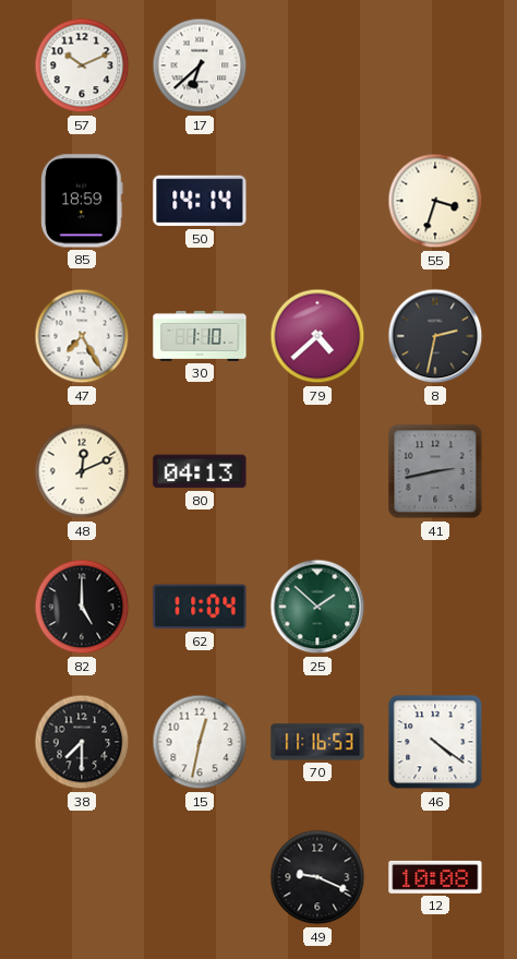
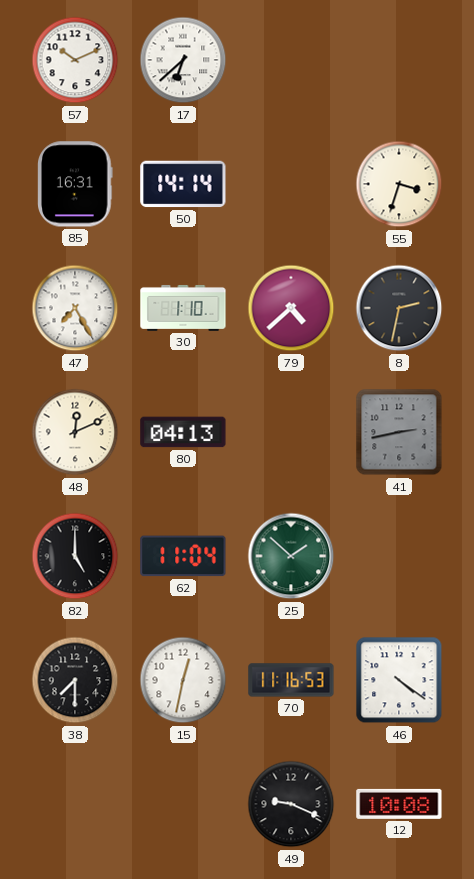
85: 18:59 -> 16:31 (75, 184)
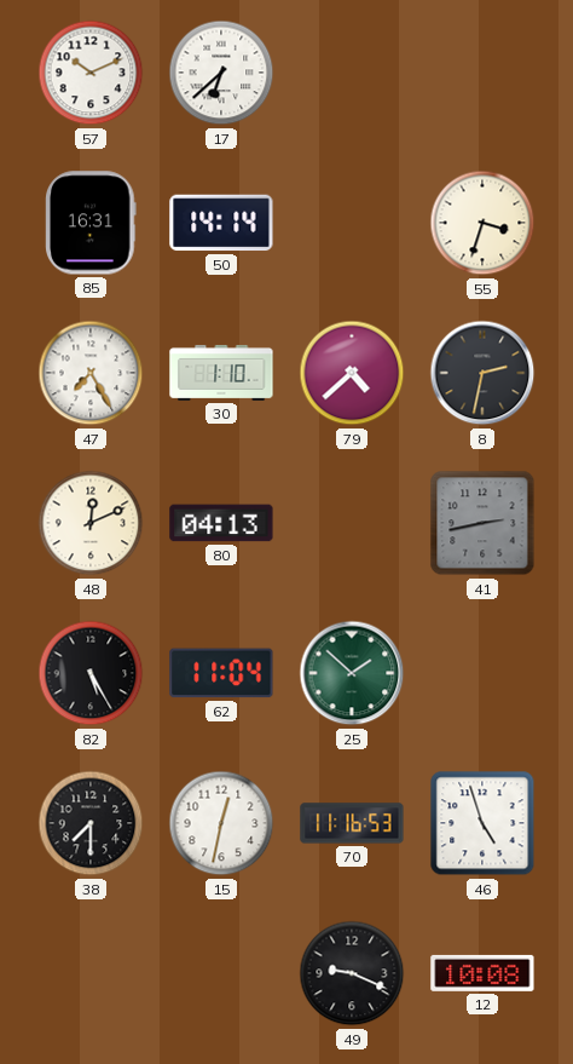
82: 5:00 -> 5:25 (91, 673)
46: 4:21 -> 4:57 (482, 823)
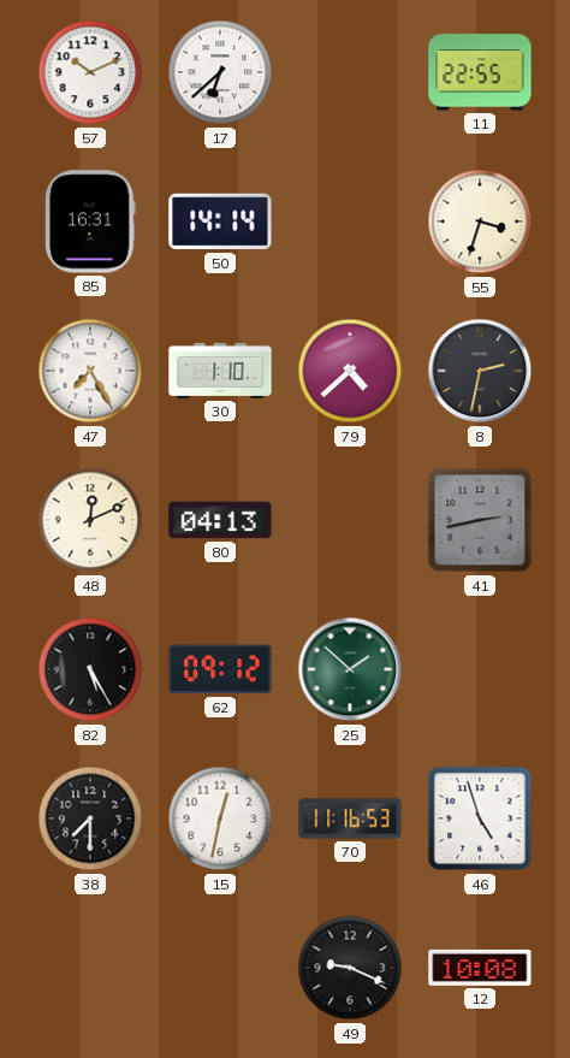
11: none -> 22:55 (480, 72)
62: 11:04 -> 09:12 (220, 669)
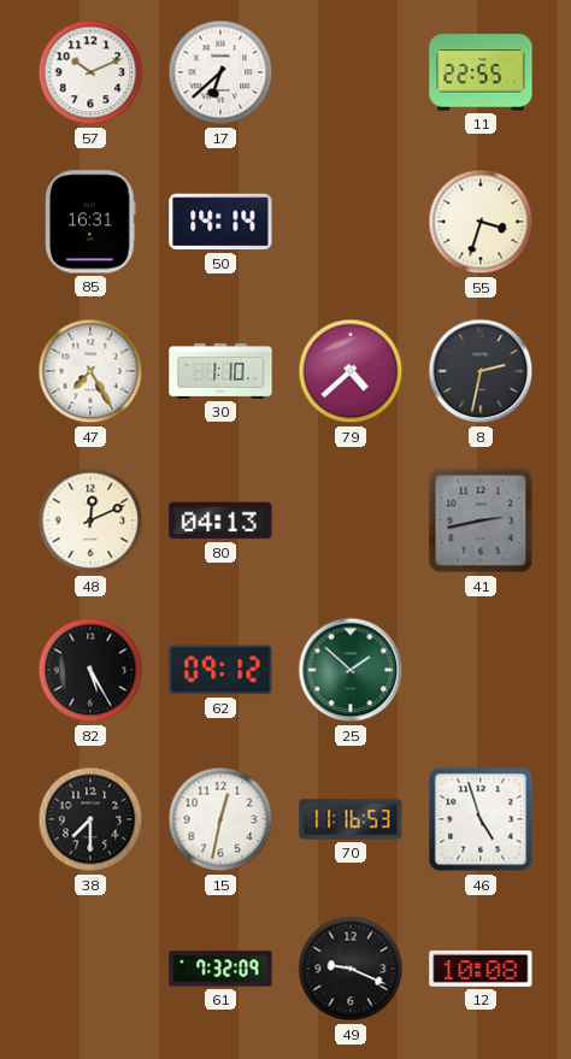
61: none -> 7:32 (220, 969)
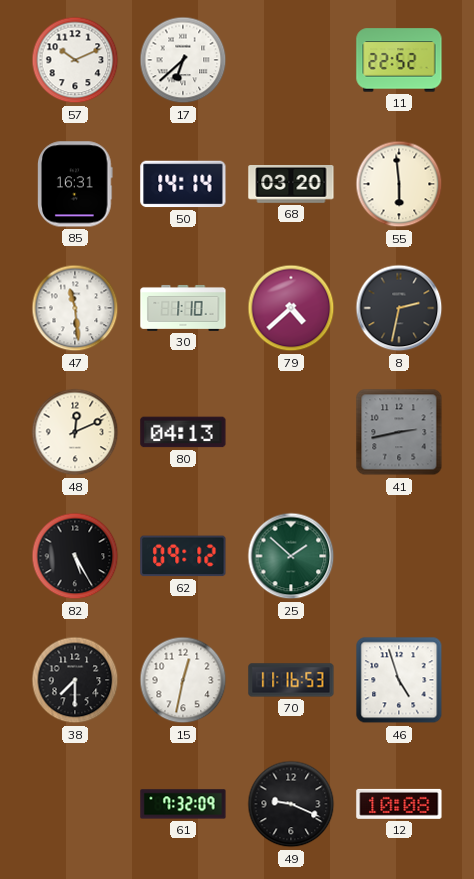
11: 22:55 -> 22:52 (399, 60)
68: none -> 03:20 (291, 185)
55: 3:33 -> 5:59 (399, 184)
47: 7:25 -> 11:29 (75, 308)
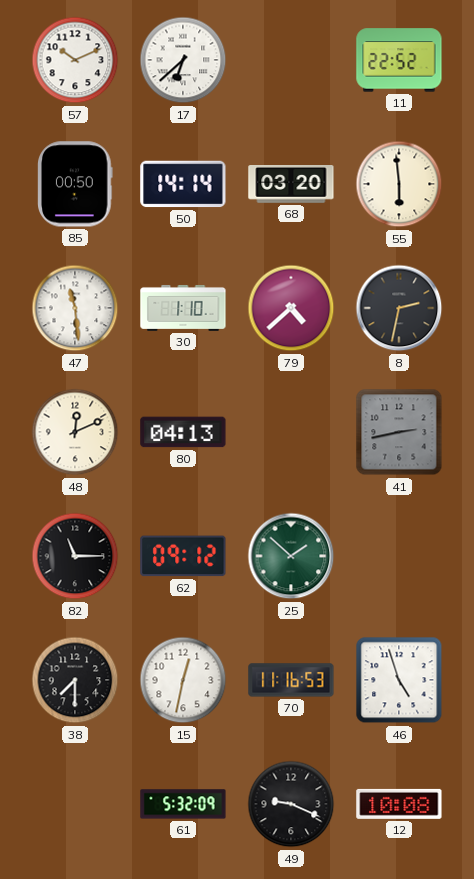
85: 16:31 -> 00:50 (75, 184)
82: 5:25 -> 11:15 (75, 556)
61: 7:32 -> 5:32 (183, 804)
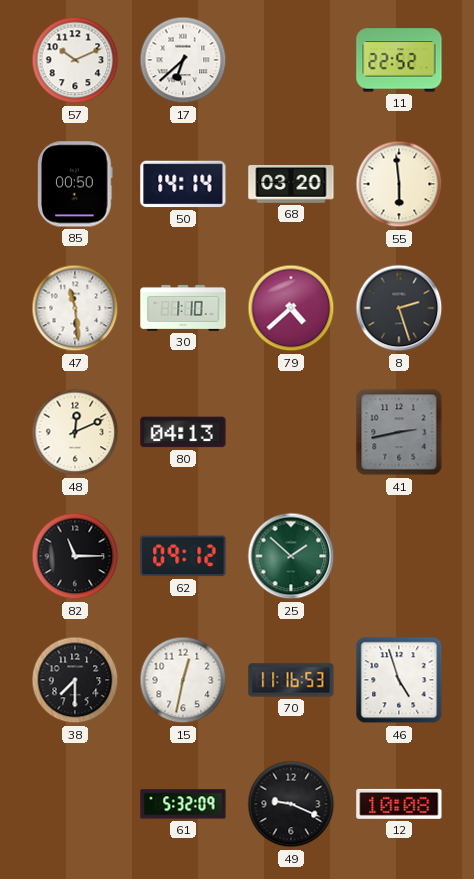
8: 2:32 -> 2:27 (399, 308)
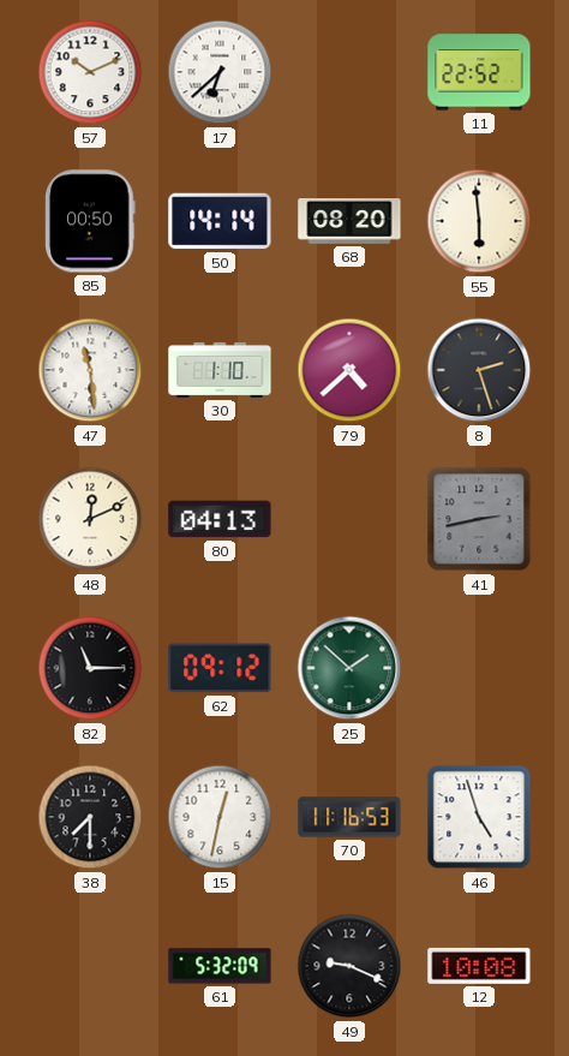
68: 03:20 -> 08:20 (349, 222)
